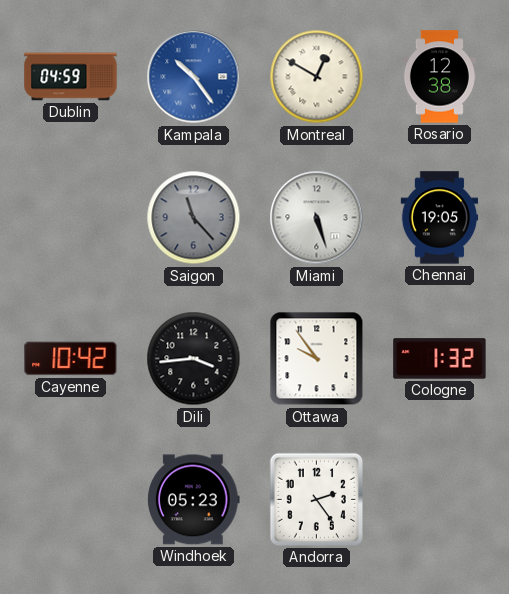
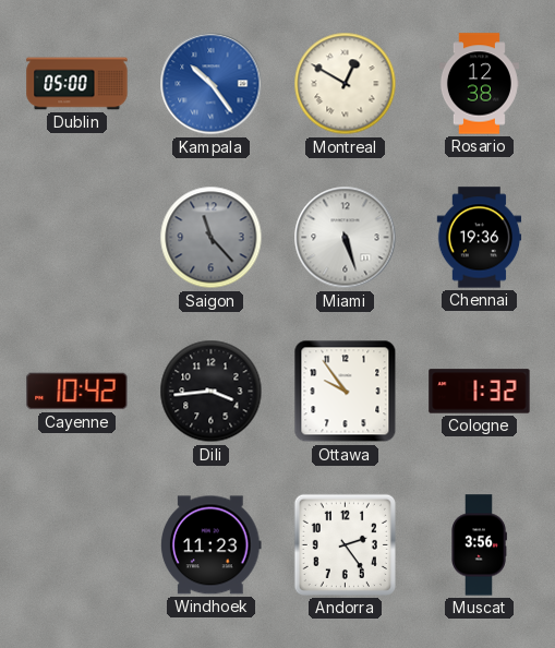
Dublin: 04:59 -> 05:00 (77, 84)
Chennai: 19:05 -> 19:36 (480, 238)
Windhoek: 05:23 -> 11:23 (212, 545)
Muscat: none -> 3:56 (479, 545)
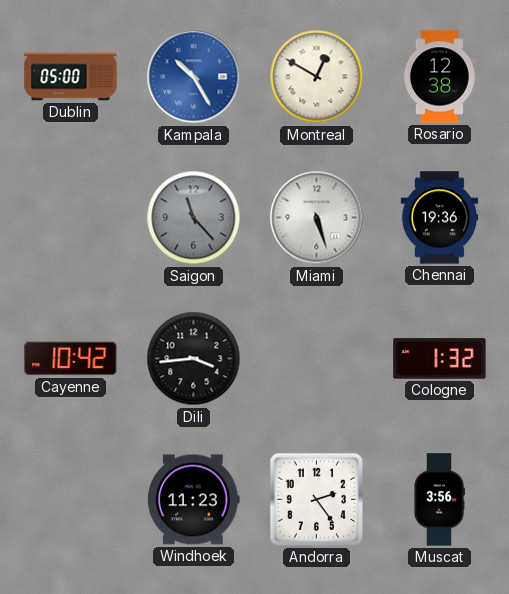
Kampala: 10:24 -> 10:25 (194, 77)
Ottawa: 9:54 -> none (346, 392)
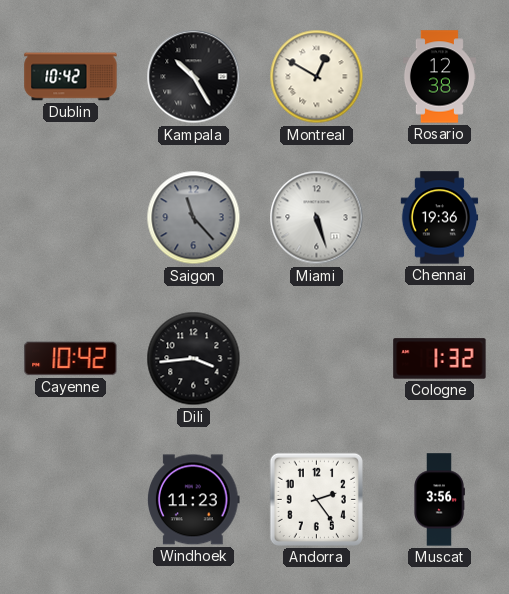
Dublin: 05:00 -> 10:42 (71, 77)
Kampala dial: blue -> black (194, 77)
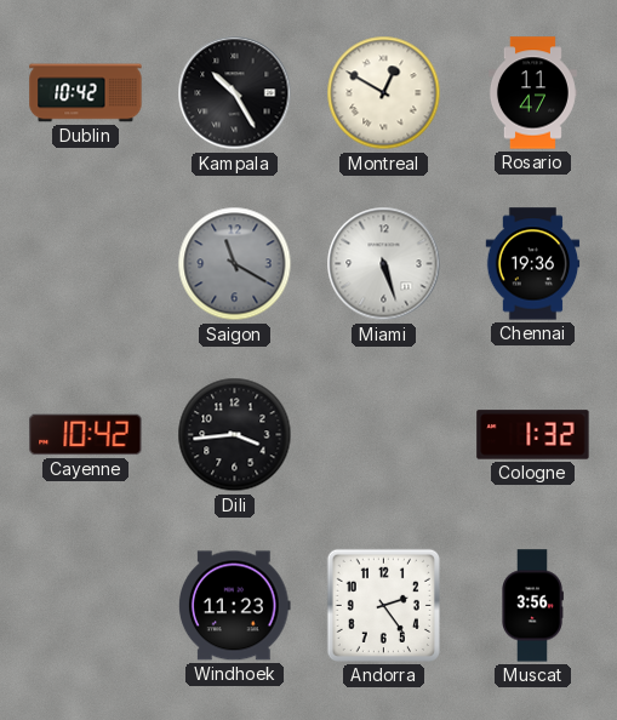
Rosario: 12:38 -> 11:47 (532, 93)
Saigon: 11:23 -> 11:20 (235, 264)
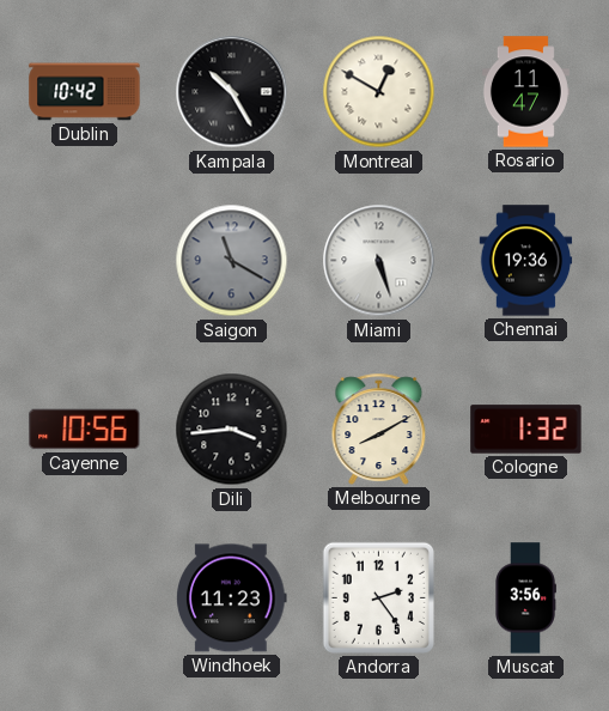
Cayenne: 10:42 -> 10:56 (85, 430)
Melbourne: none -> 8:10 (379, 429)
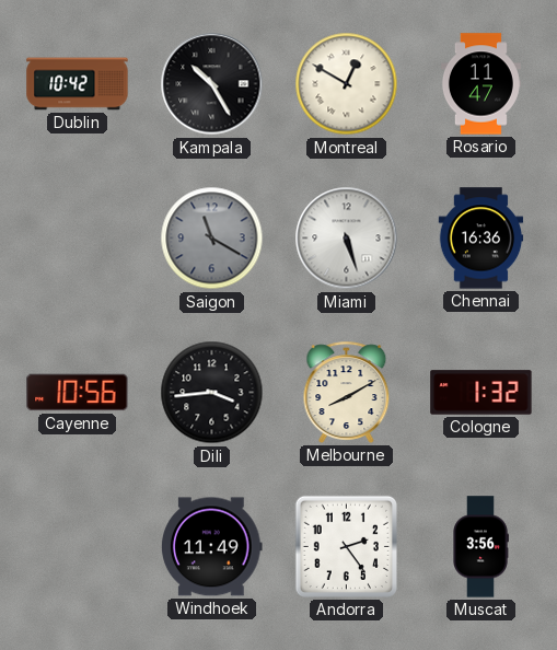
Chennai: 19:36 -> 16:36 (481, 239)
Windhoek: 11:23 -> 11:49 (212, 547)
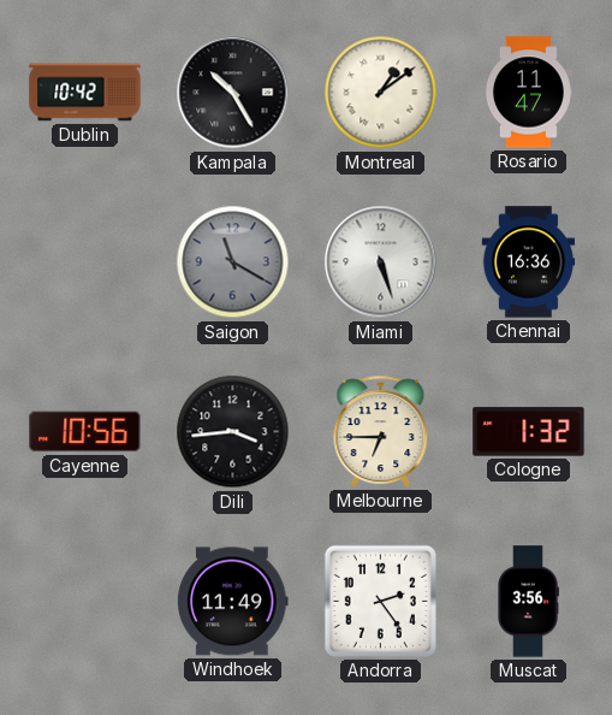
Montreal: 12:50 -> 1:09 (381, 93)
Melbourne: 8:10 -> 6:45 (381, 431)
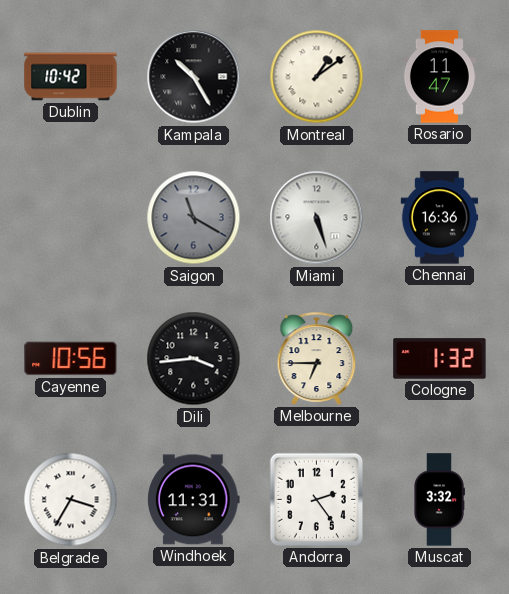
Belgrade: none -> 3:35 (71, 500)
Windhoek: 11:49 -> 11:31 (194, 500)
Muscat: 3:56 -> 3:32 (439, 500)
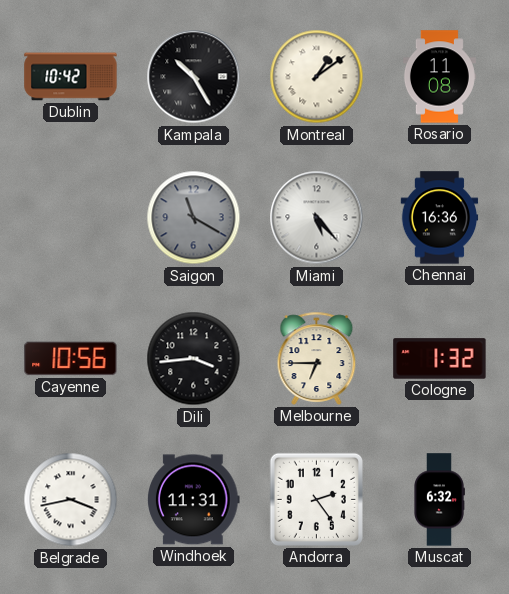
Rosario: 11:47 -> 11:08 (439, 77)
Miami: 5:27 -> 5:23 (317, 218)
Belgrade: 3:35 -> 3:43 (71, 500)
Muscat: 3:32 -> 6:32 (439, 500)
